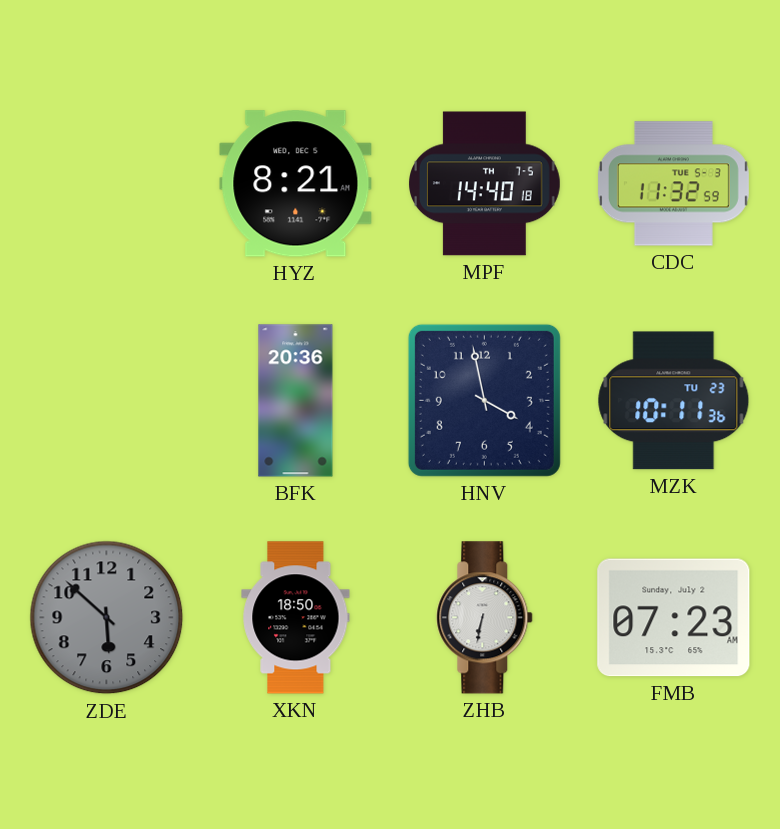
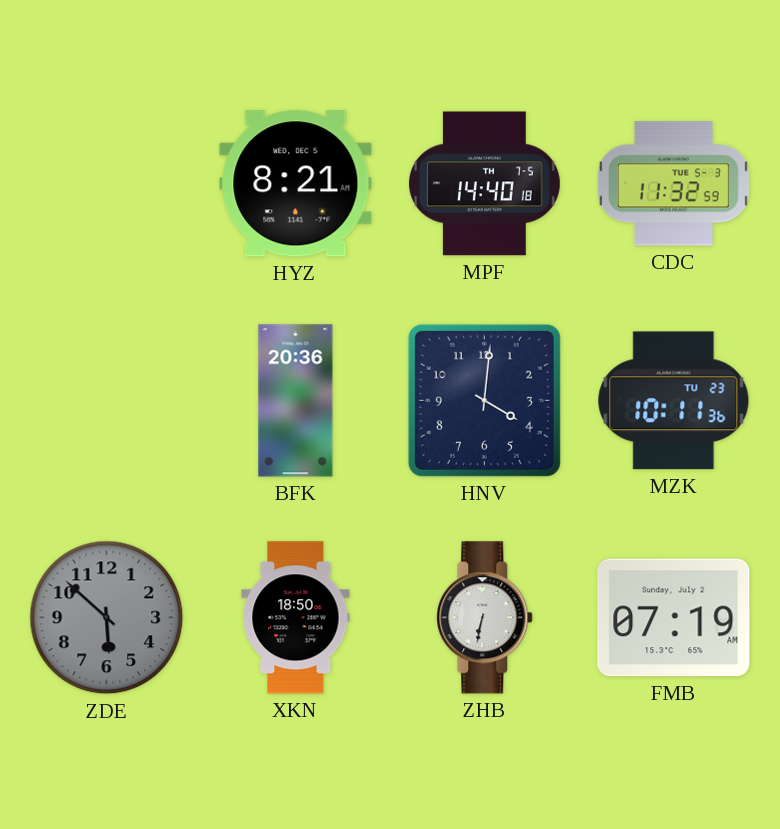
HNV: 3:58 -> 4:01 (484, 400)
FMB: 07:23 -> 07:19 (674, 618)
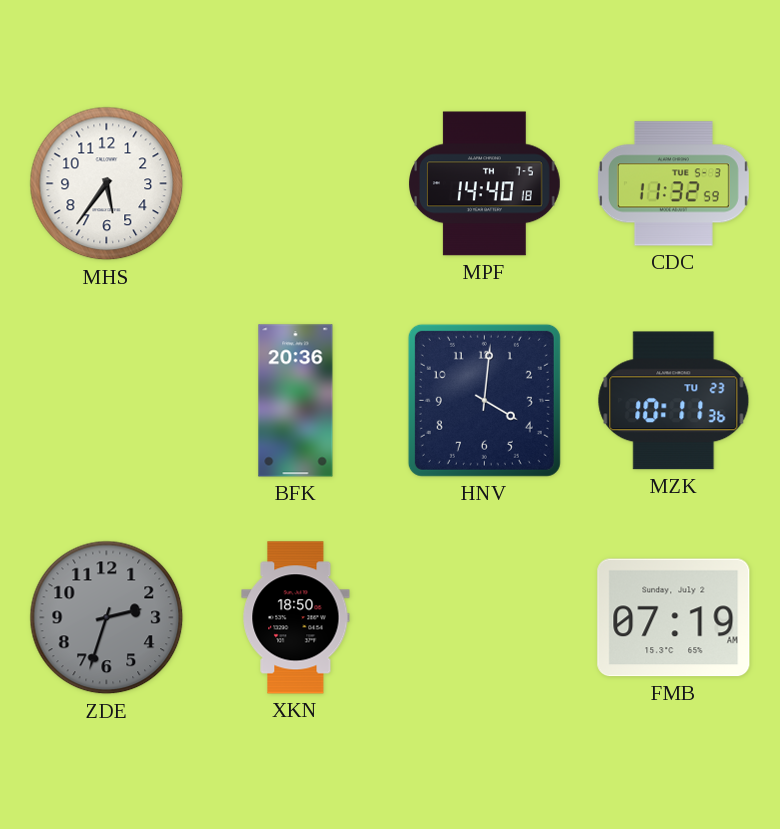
MHS: none -> 5:36 (107, 184)
HYZ: 8:21 -> none (296, 184)
ZDE: 5:52 -> 2:33 (107, 618)
ZHB: 6:32 -> none (485, 618)
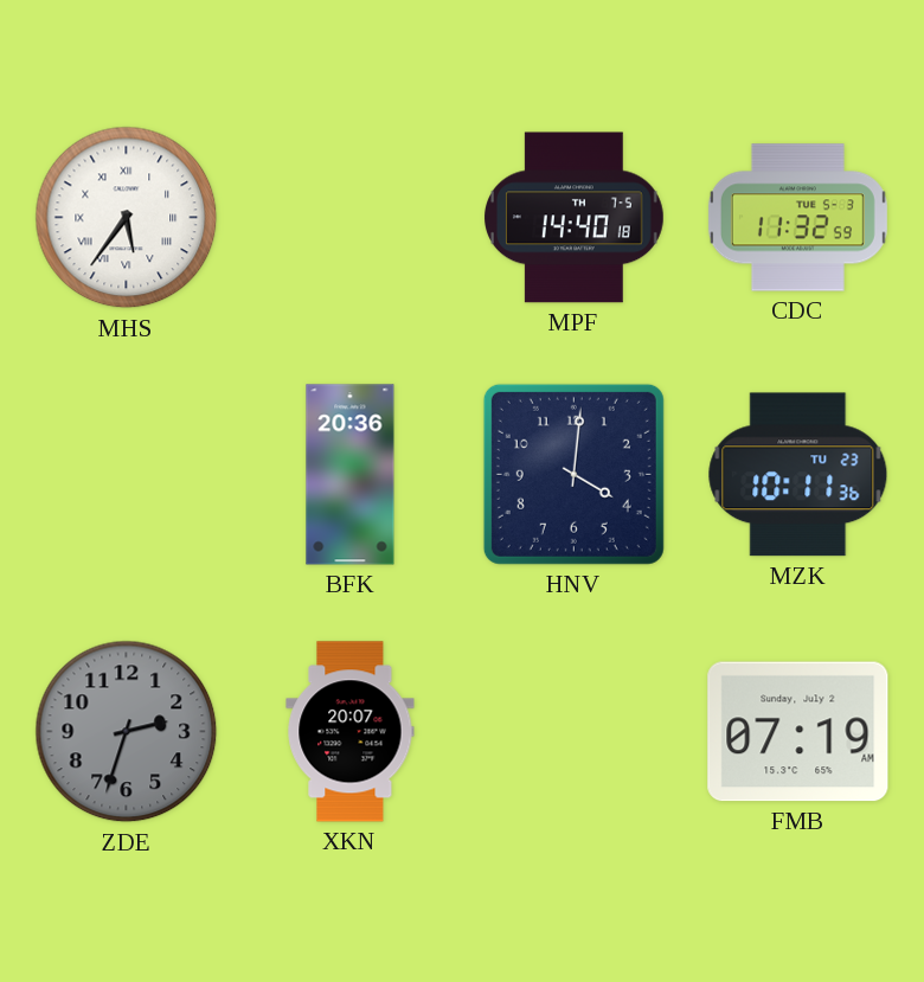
MHS numerals: Arabic -> Roman (127, 218)
XKN: 18:50 -> 20:07 (351, 732)
